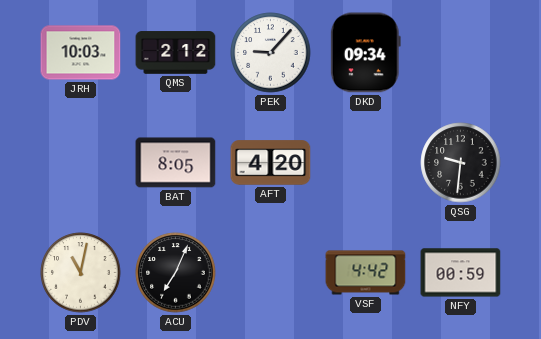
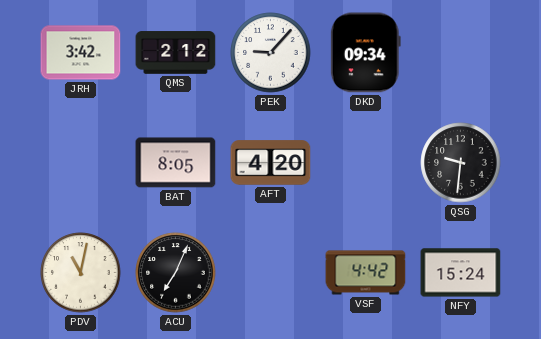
JRH: 10:03 -> 3:42 (81, 53)
NFY: 00:59 -> 15:24 (461, 273)
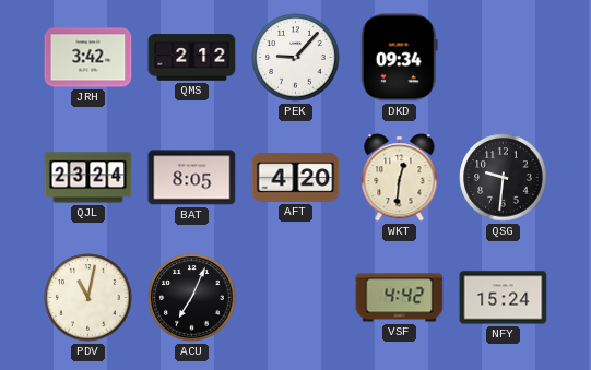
QJL: none -> 23:24 (88, 178)
WKT: none -> 12:31 (400, 178)
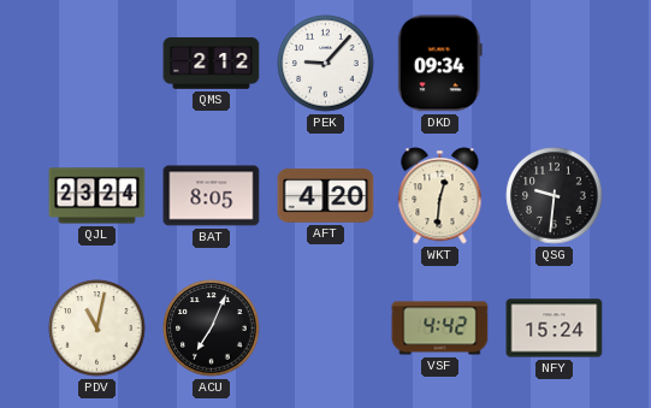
JRH: 3:42 -> none (88, 58)
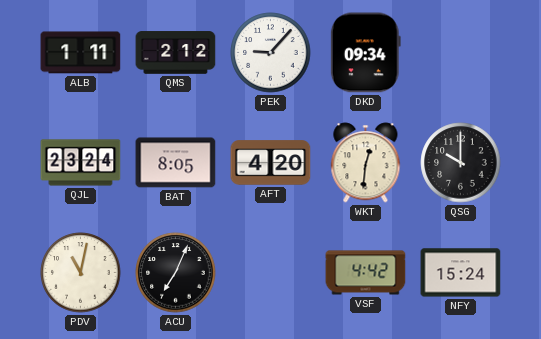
ALB: none -> 1:11 (81, 53)
QSG: 9:31 -> 10:00 (461, 163)
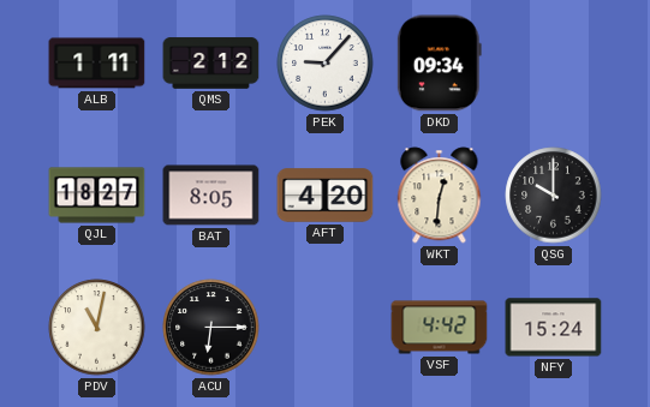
QJL: 23:24 -> 18:27 (97, 196)
ACU: 7:04 -> 6:15 (211, 328)
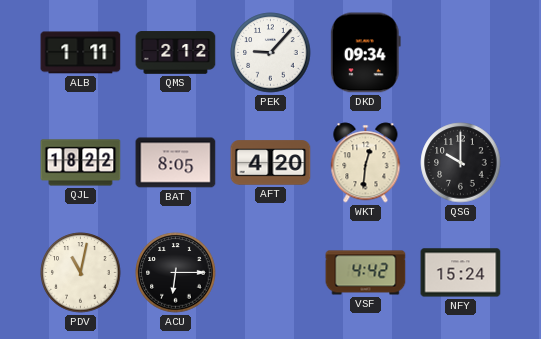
QJL: 18:27 -> 18:22 (81, 163)
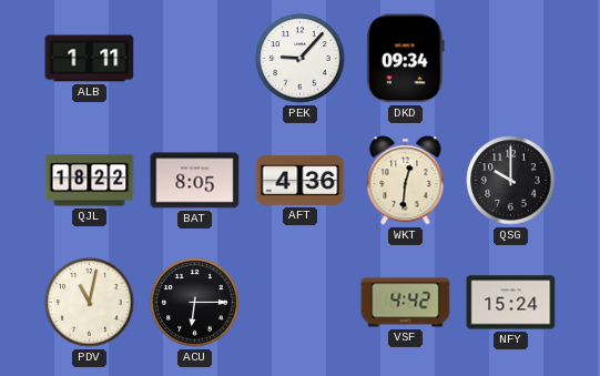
QMS: 2:12 -> none (176, 53)
AFT: 4:20 -> 4:36 (301, 181)
